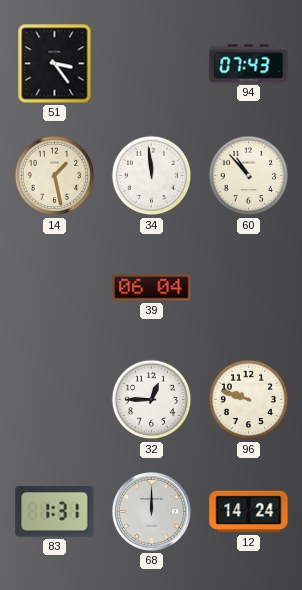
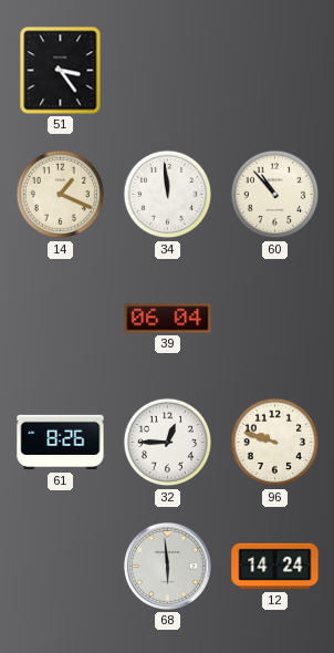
94: 07:43 -> none (249, 64)
14: 1:28 -> 1:19 (61, 195)
61: none -> 8:26 (61, 443)
83: 1:31 -> none (55, 512)
68: 12:00 -> 5:59 (167, 566)
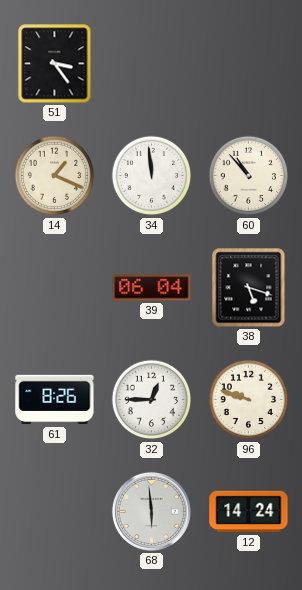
38: none -> 5:18 (249, 288)
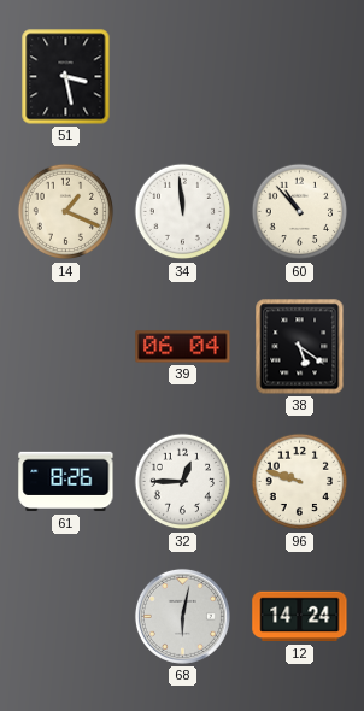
51: 3:24 -> 3:28 (66, 77)
38: 5:18 -> 5:21 (300, 347)
68: 5:59 -> 6:02 (182, 616)
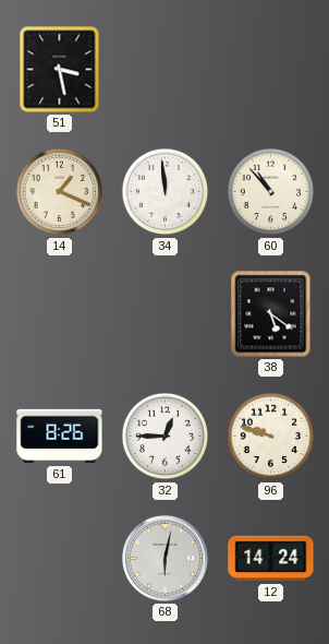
39: 06:04 -> none (183, 347)
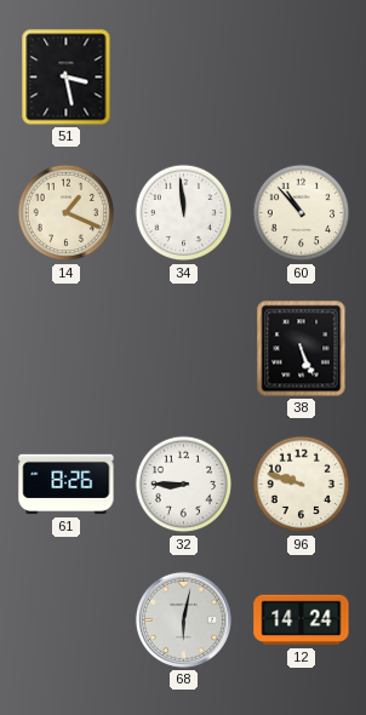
38: 5:21 -> 5:26 (302, 349)
32: 12:45 -> 8:45 (184, 485)
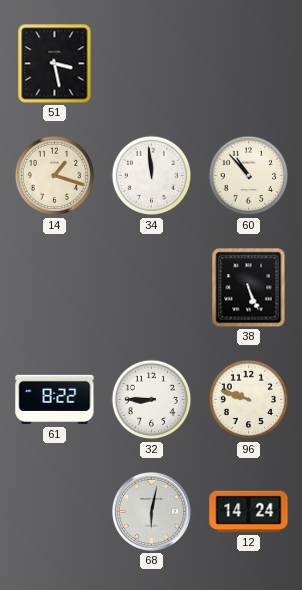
14: 1:19 -> 1:18 (55, 176)
61: 8:26 -> 8:22 (55, 400)
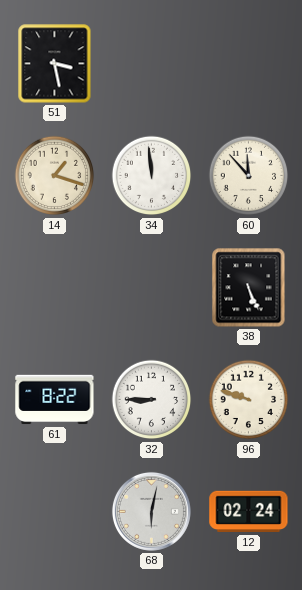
60: 10:53 -> 11:53 (249, 176)
12: 14:24 -> 02:24 (249, 512)
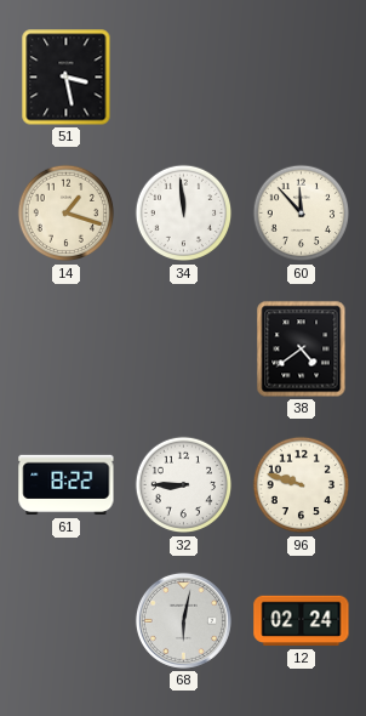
38: 5:26 -> 4:39 (302, 350)
